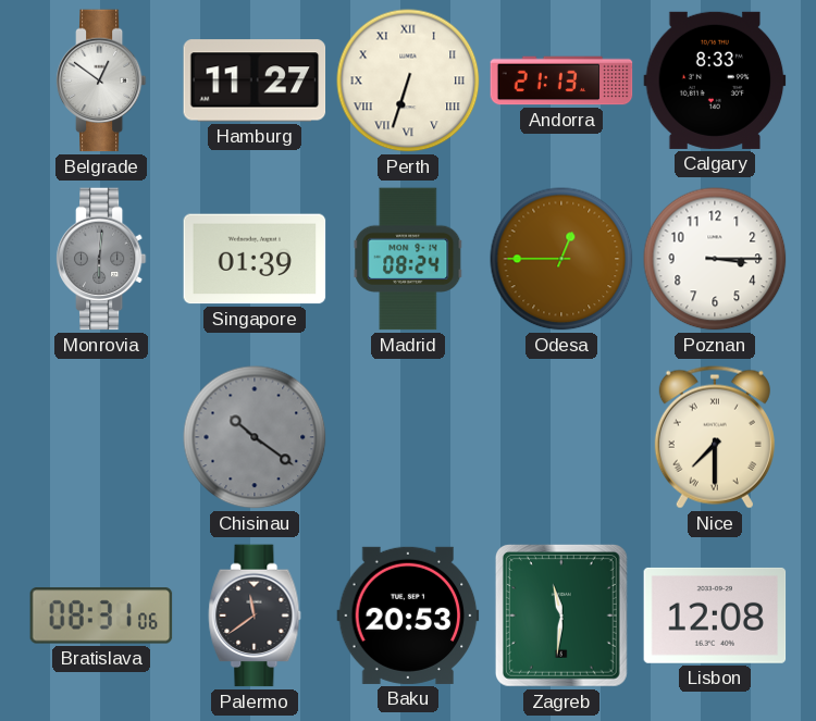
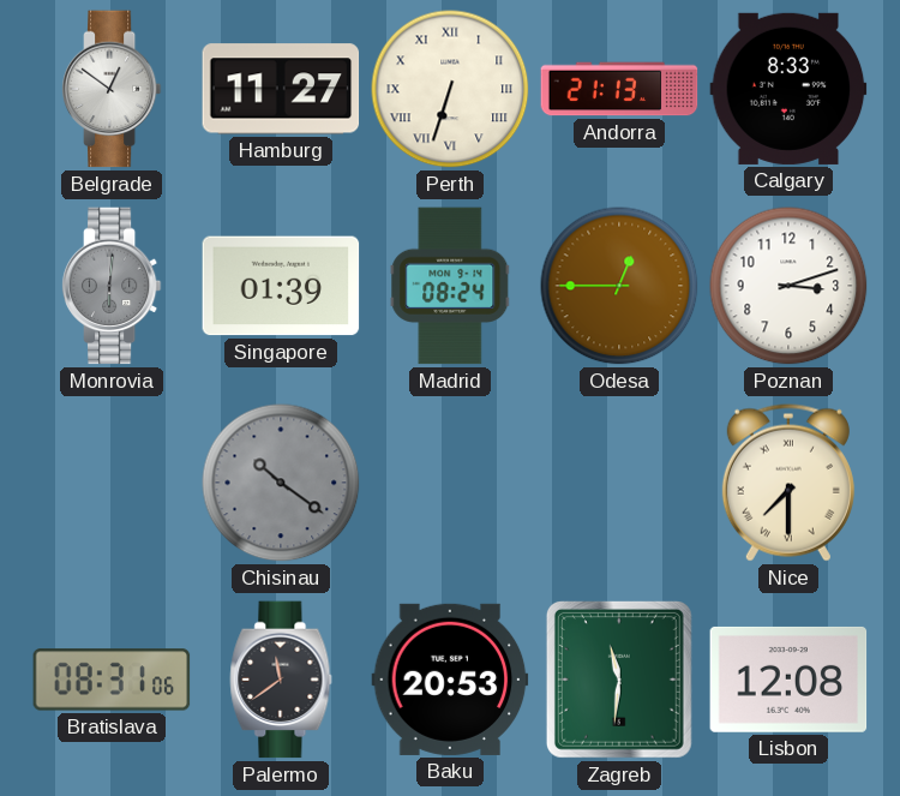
Poznan: 3:15 -> 3:12 (788, 286)
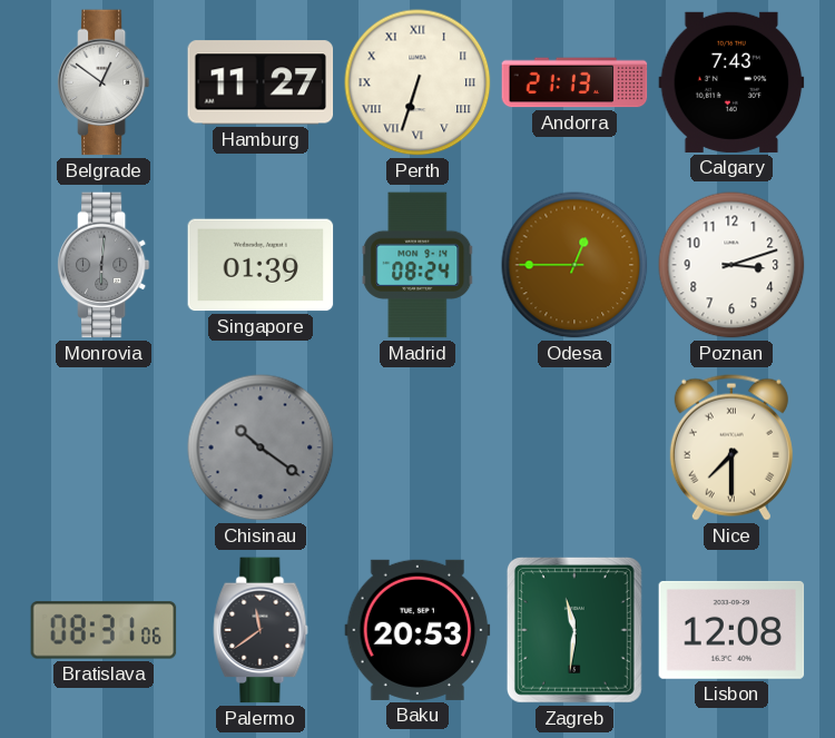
Calgary: 8:33 -> 7:43 (731, 82)
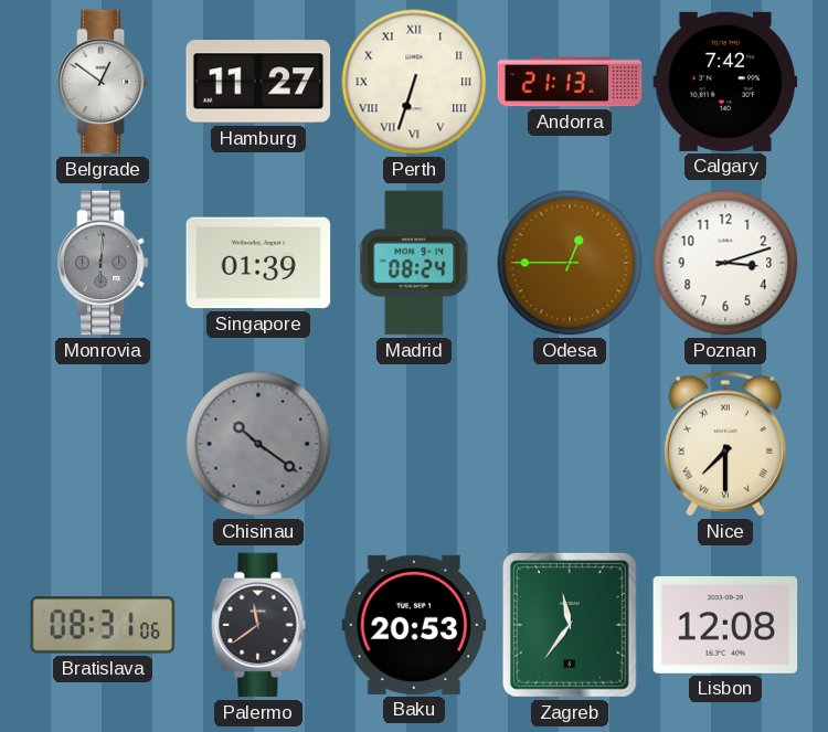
Calgary: 7:43 -> 7:42 (725, 82)
Zagreb: 11:31 -> 11:36 (570, 625)
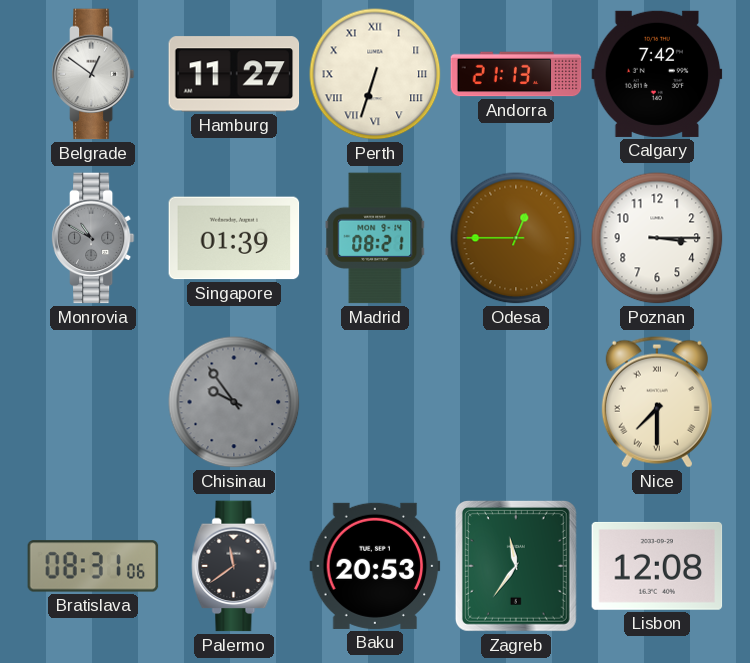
Monrovia: 6:01 -> 10:50 (93, 238)
Madrid: 08:24 -> 08:21 (375, 238)
Poznan: 3:12 -> 3:15 (657, 238)
Chisinau: 10:21 -> 9:54 (234, 402)
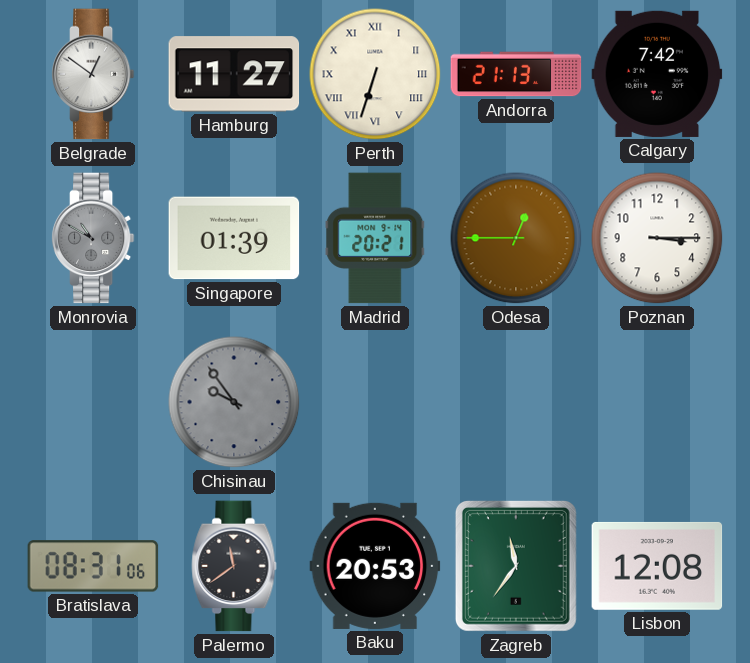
Madrid: 08:21 -> 20:21 (375, 238)
Nice: 7:30 -> none (657, 402)
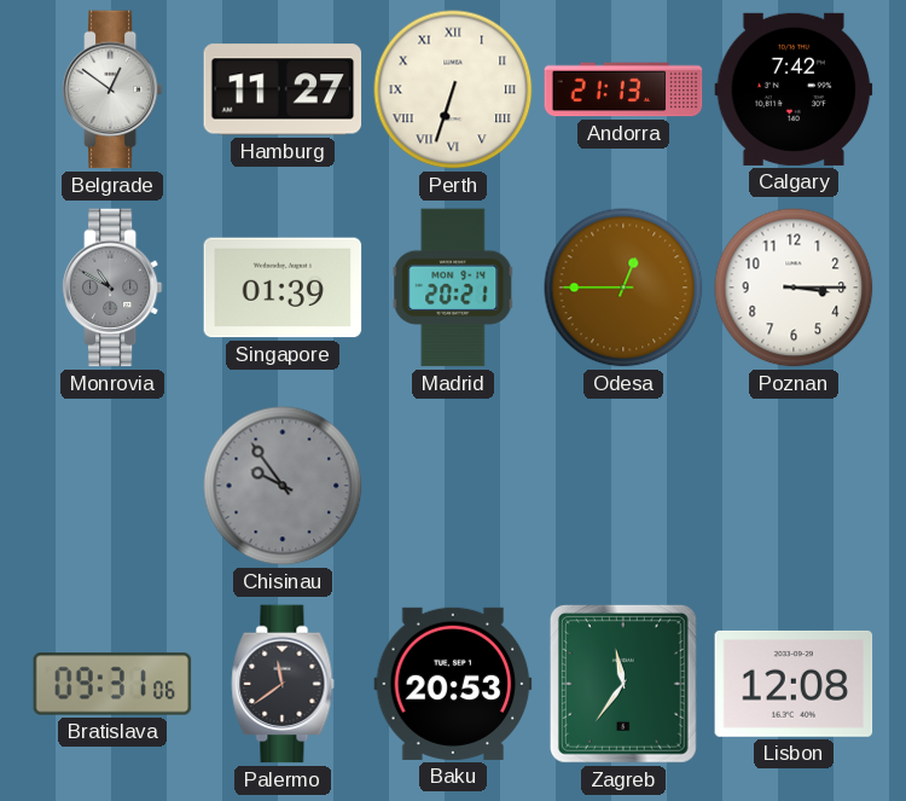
Bratislava: 08:31 -> 09:31 (112, 684)
